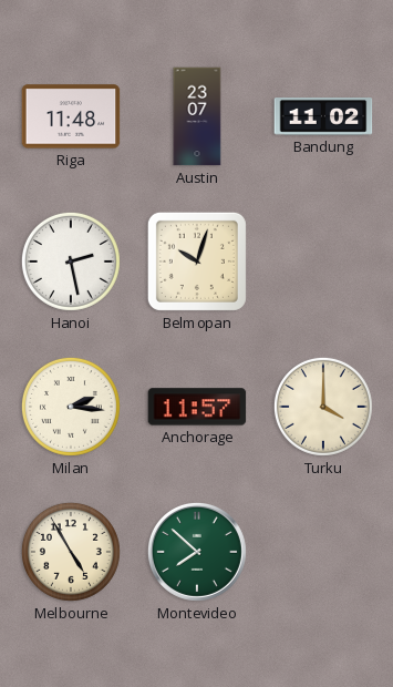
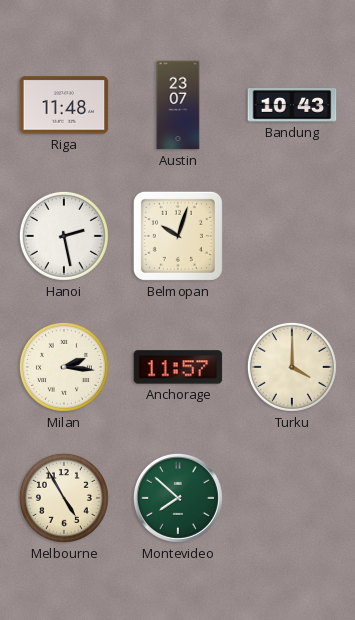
Bandung: 11:02 -> 10:43 (292, 105)
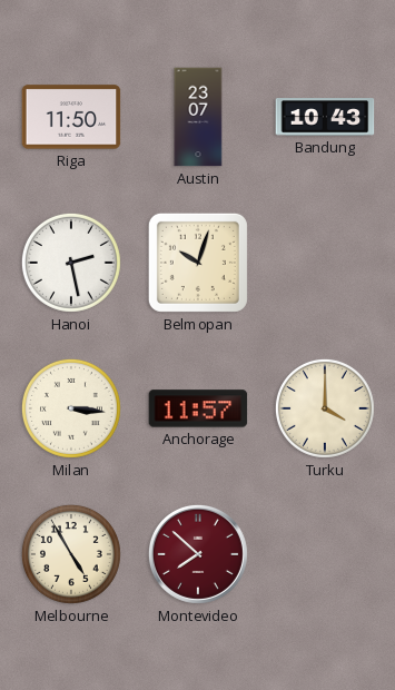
Riga: 11:48 -> 11:50 (71, 117)
Milan: 2:16 -> 3:16 (71, 408)
Montevideo dial: green -> burgundy (198, 554)
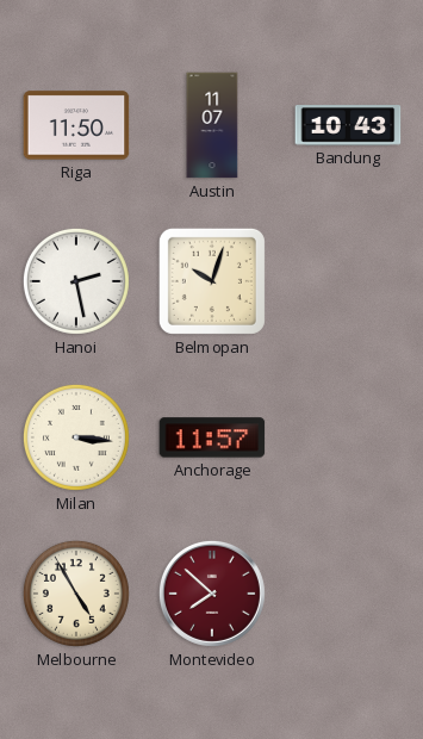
Austin: 23:07 -> 11:07 (212, 125)
Turku: 4:00 -> none (325, 408)
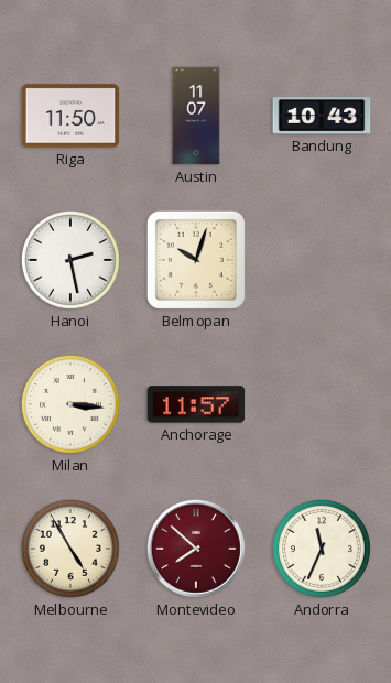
Andorra: none -> 11:34 (322, 549)
